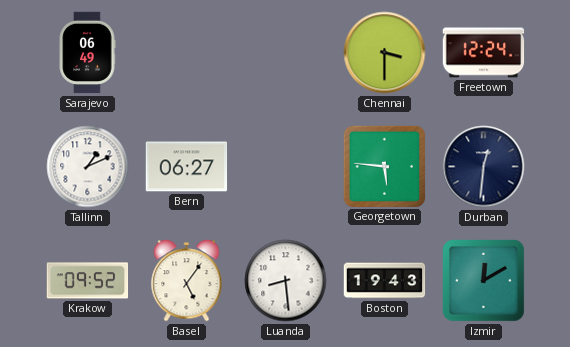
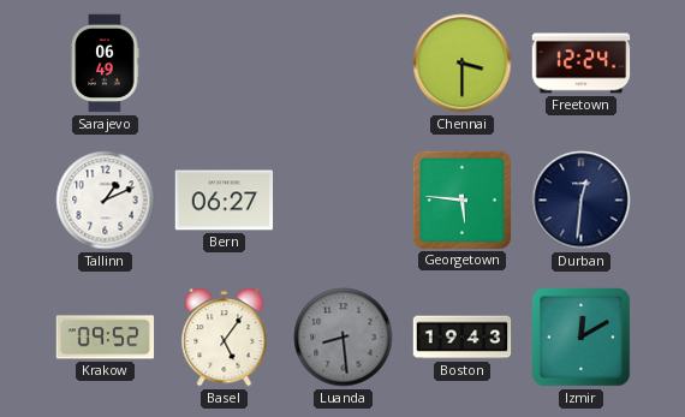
Luanda dial: white -> grey (344, 338)
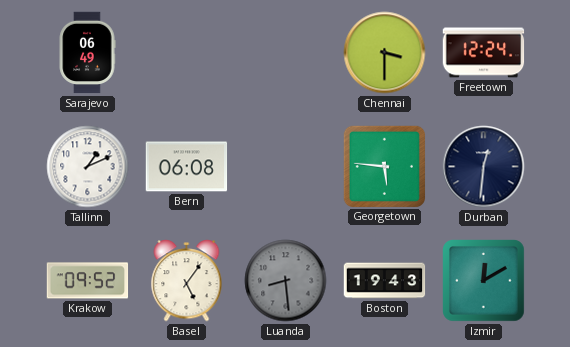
Bern: 06:27 -> 06:08 (187, 167)
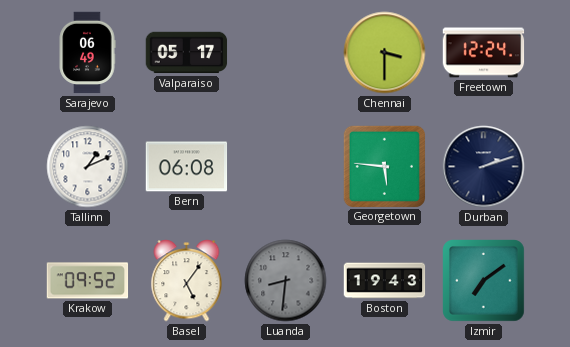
Valparaiso: none -> 05:17 (187, 53)
Durban: 12:31 -> 2:12 (484, 167)
Luanda: 8:29 -> 8:31 (286, 281)
Izmir: 12:10 -> 7:09 (484, 281)
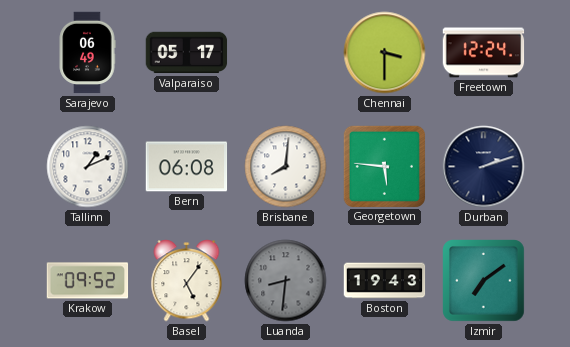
Brisbane: none -> 8:01 (286, 167)
